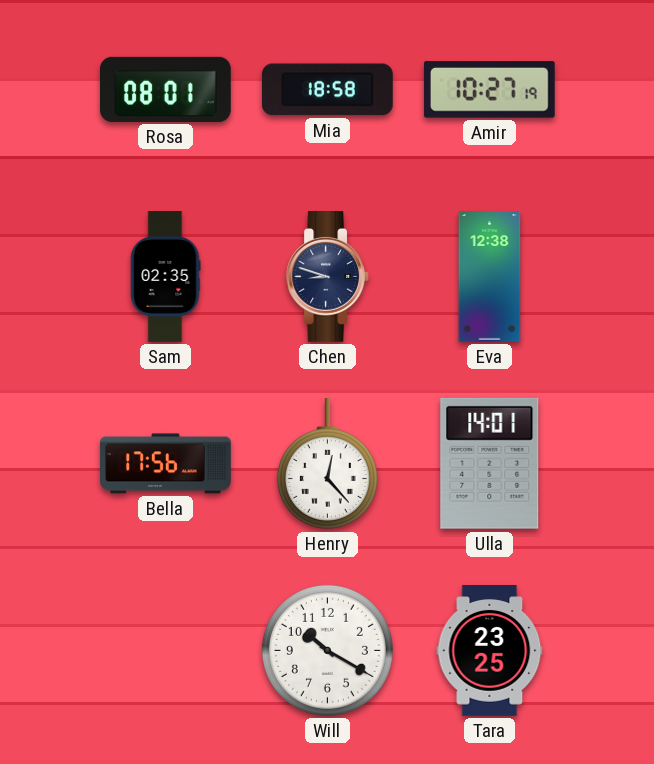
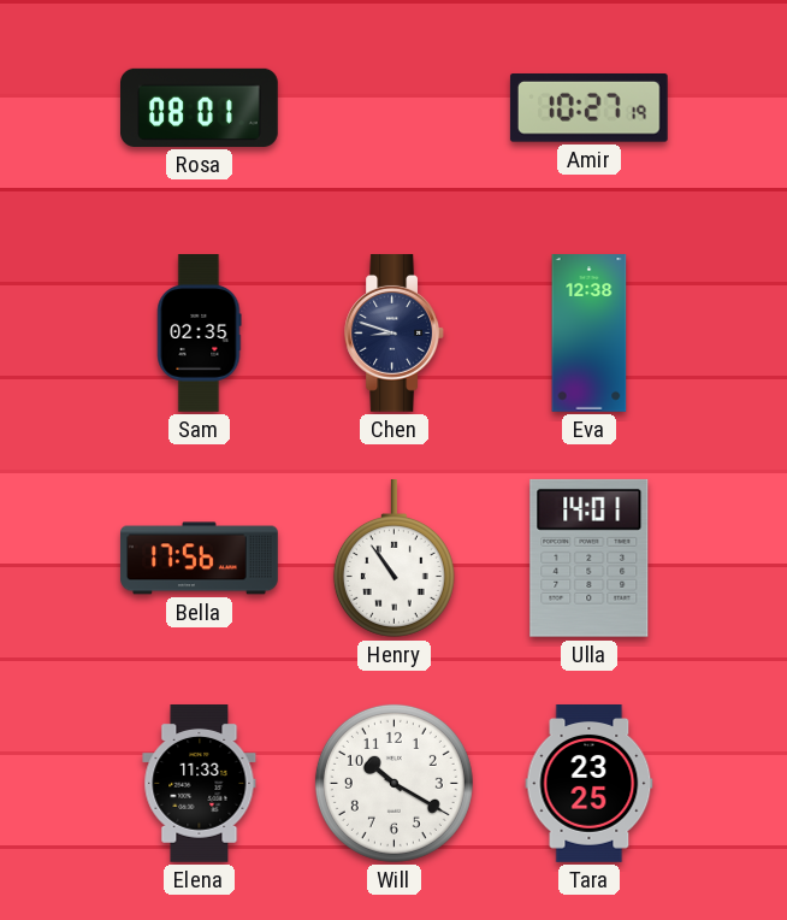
Mia: 18:58 -> none (327, 90)
Henry: 12:23 -> 10:54 (393, 559)
Elena: none -> 11:33 (200, 784)
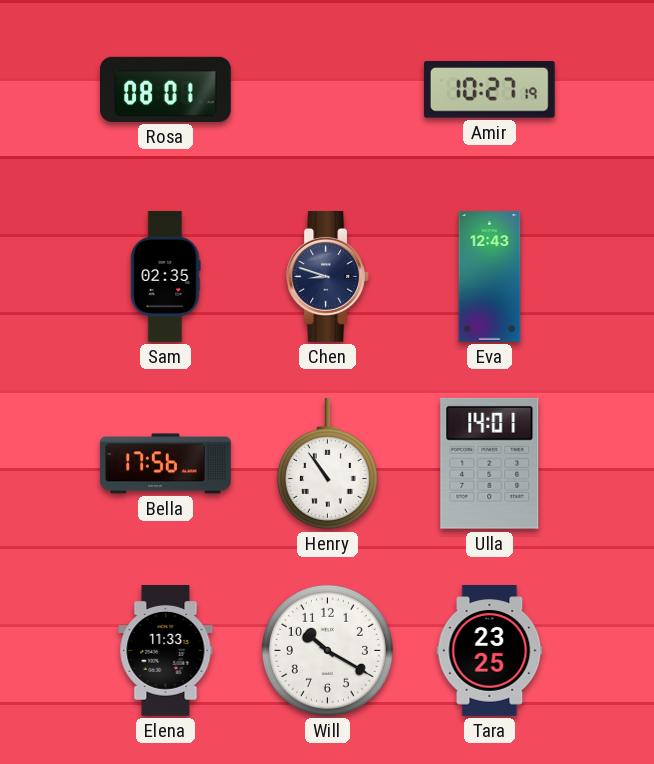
Eva: 12:38 -> 12:43 (490, 277)
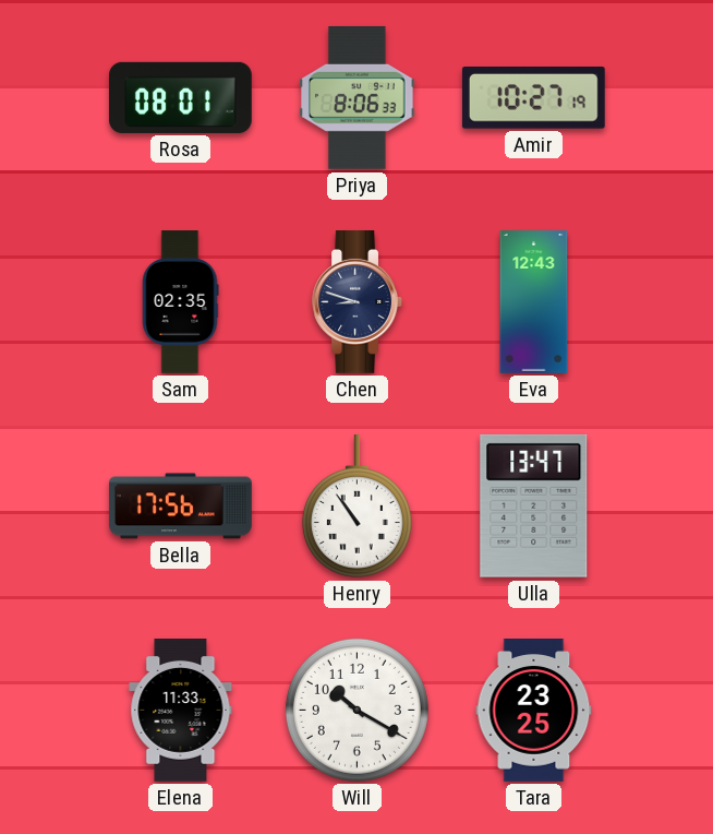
Priya: none -> 8:06 (358, 97)
Ulla: 14:01 -> 13:47 (534, 505)
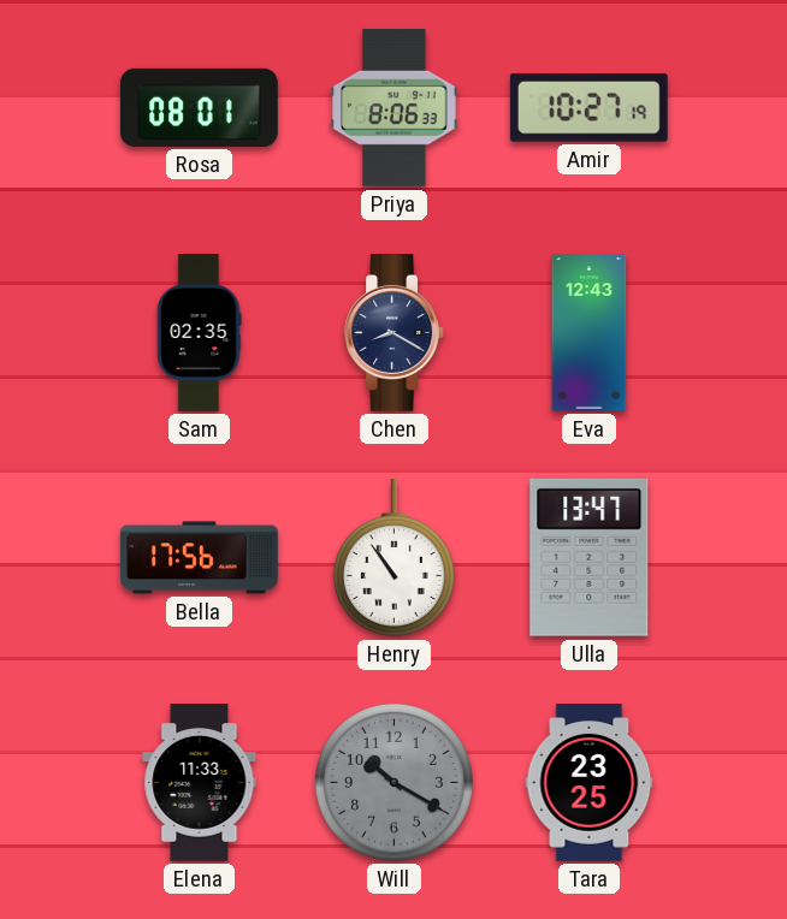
Chen: 8:48 -> 8:20 (393, 333)
Will dial: white -> grey (393, 782)
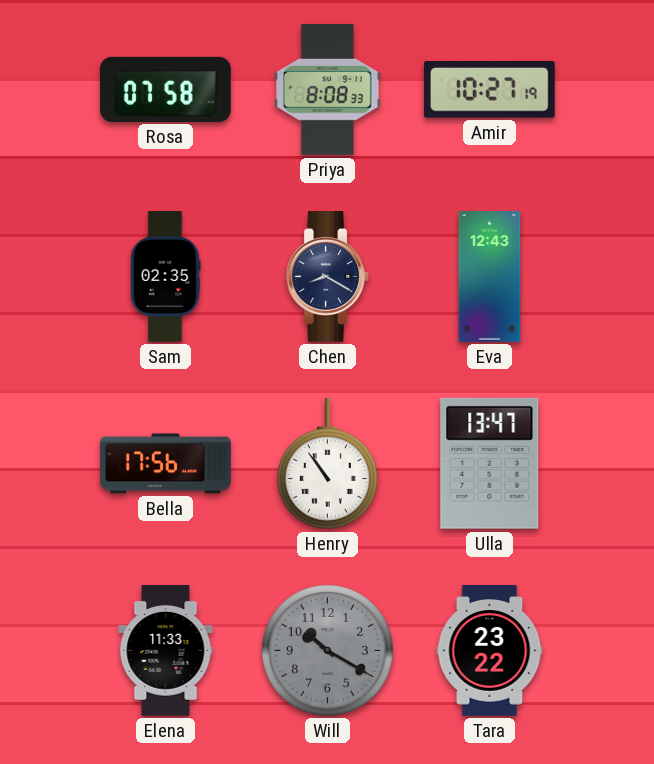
Rosa: 08:01 -> 07:58 (166, 89)
Priya: 8:06 -> 8:08 (328, 89)
Tara: 23:25 -> 23:22 (490, 651)
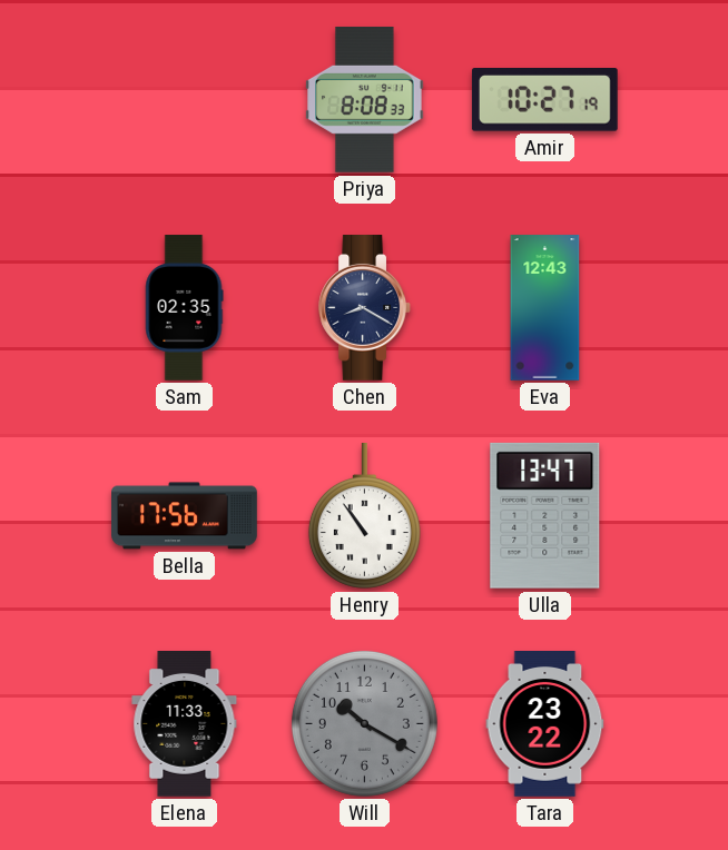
Rosa: 07:58 -> none (166, 89)
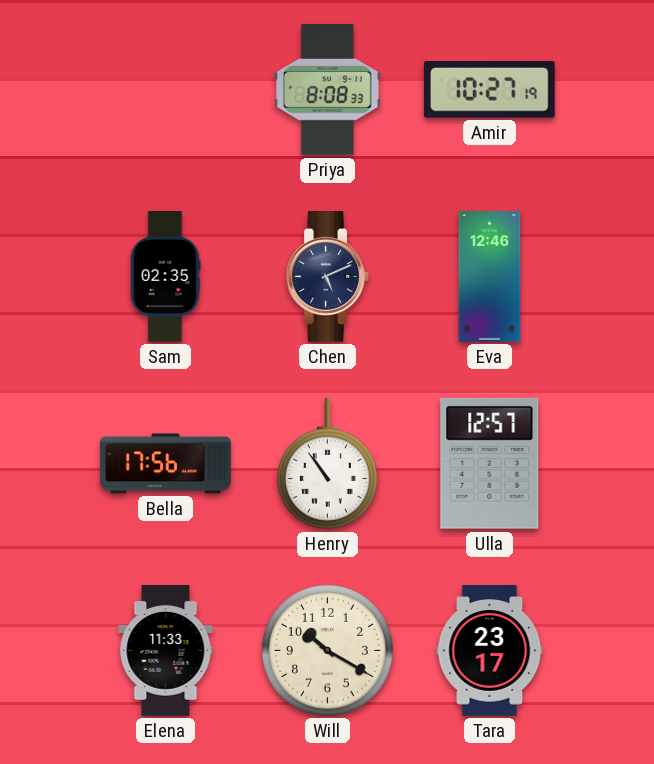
Chen: 8:20 -> 5:11 (327, 277)
Eva: 12:43 -> 12:46 (490, 277)
Ulla: 13:47 -> 12:57 (490, 463)
Will dial: grey -> cream (327, 650)
Tara: 23:22 -> 23:17 (490, 651)
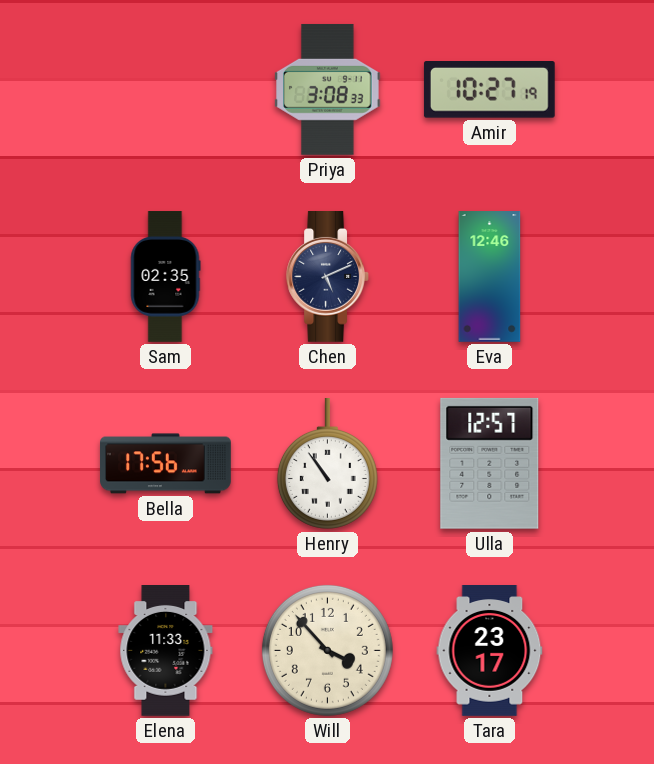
Priya: 8:08 -> 3:08 (328, 89)
Will: 10:20 -> 3:53 (327, 650)
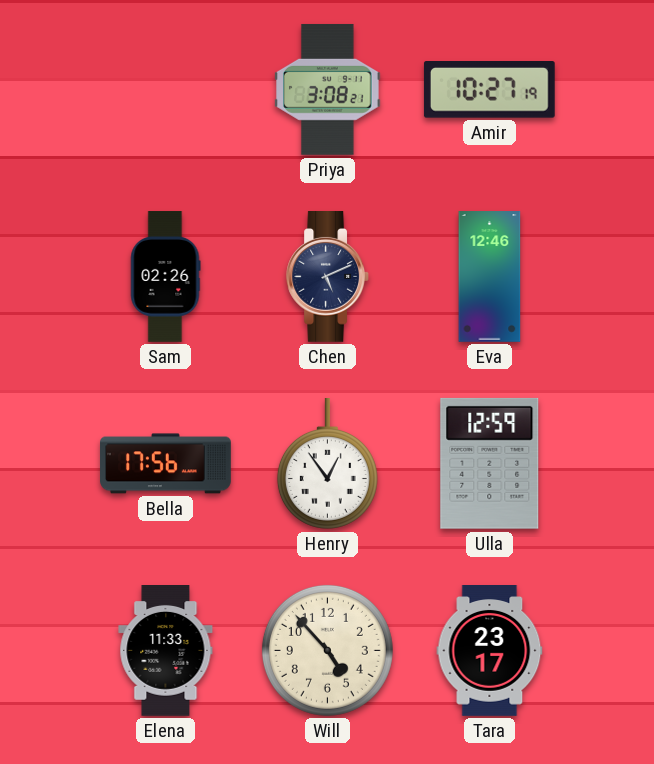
Priya: 3:08:33 -> 3:08:21 (328, 89)
Sam: 02:35 -> 02:26 (165, 277)
Henry: 10:54 -> 12:54 (327, 464)
Ulla: 12:57 -> 12:59 (490, 463)
Will: 3:53 -> 4:53 (327, 650)
